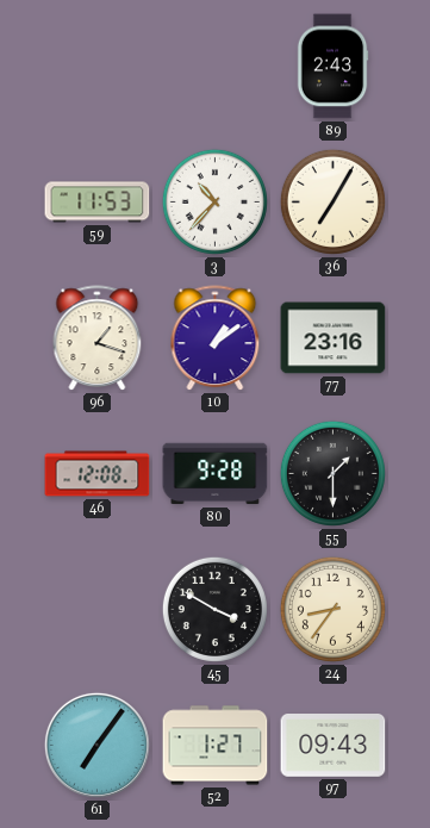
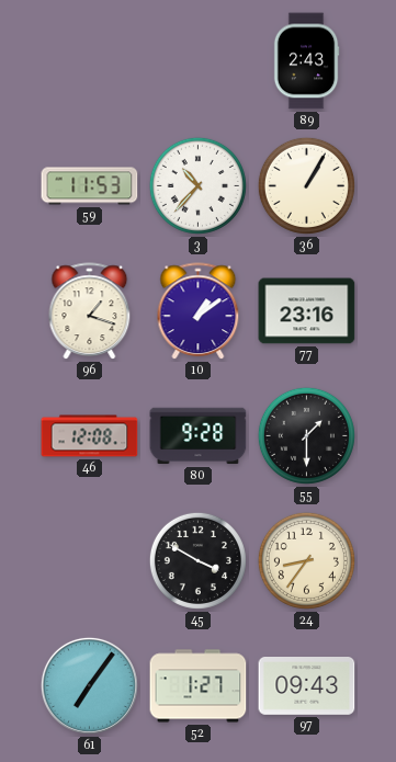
36: 7:05 -> 1:05 (306, 185)
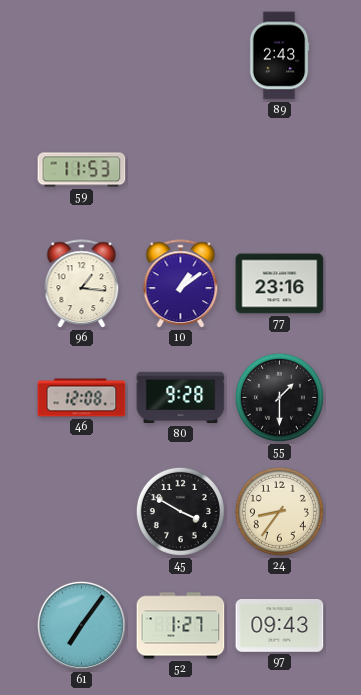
3: 10:37 -> none (197, 185)
36: 1:05 -> none (306, 185)
96: 1:18 -> 1:16 (82, 284)
